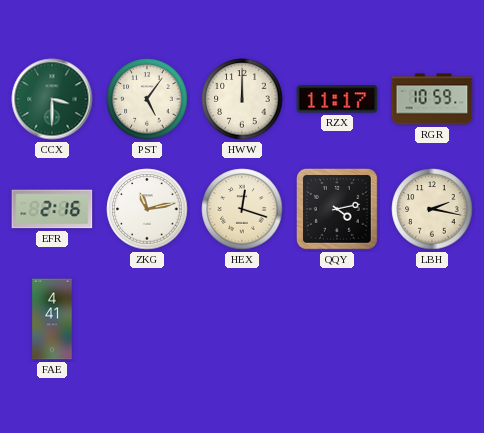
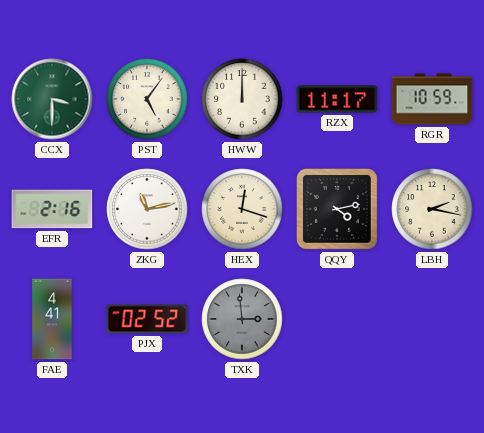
PJX: none -> 02:52 (147, 319)
TXK: none -> 2:59 (242, 319)
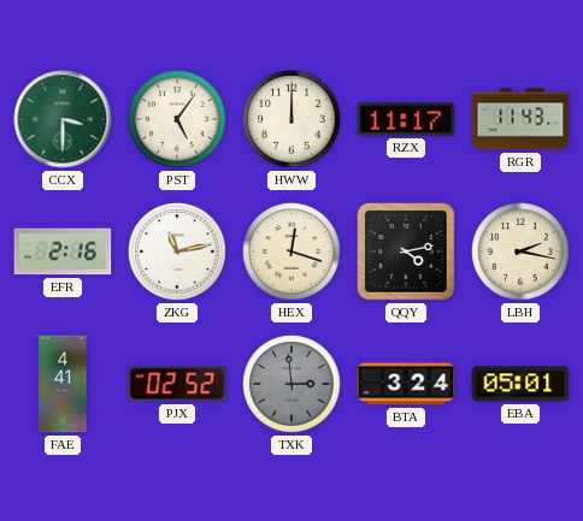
RGR: 10:59 -> 11:43 (520, 119)
BTA: none -> 3:24 (406, 384)
EBA: none -> 05:01 (520, 384)
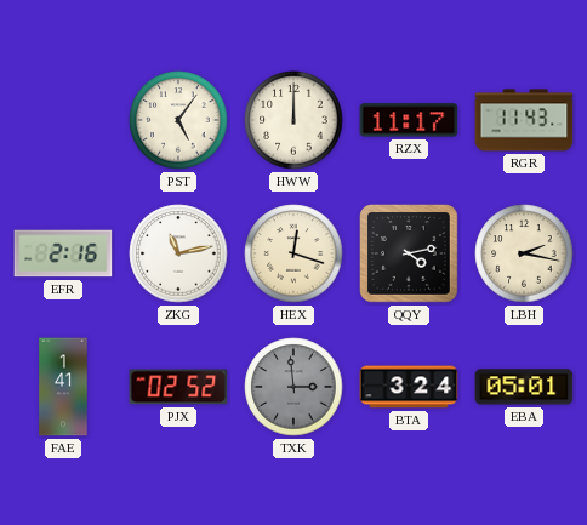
CCX: 3:30 -> none (63, 119)
FAE: 4:41 -> 1:41 (63, 387)
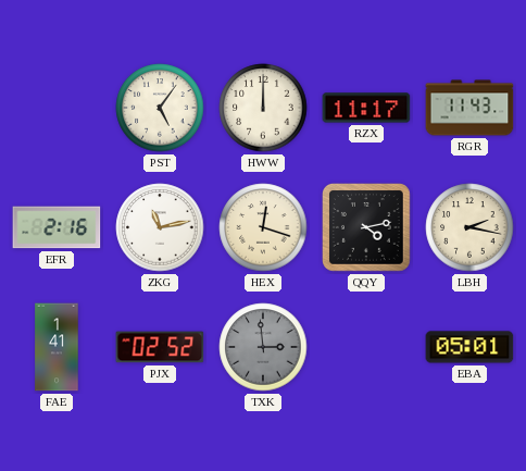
BTA: 3:24 -> none (409, 387)
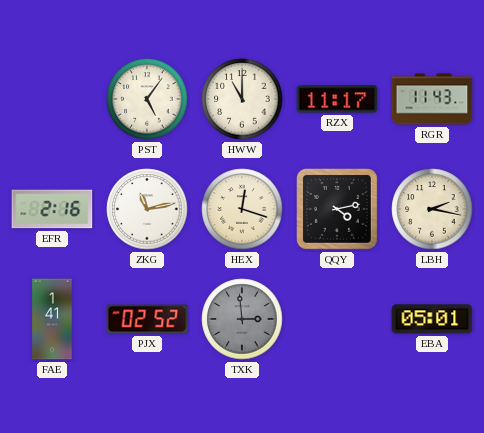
HWW: 12:00 -> 11:00 (242, 99)
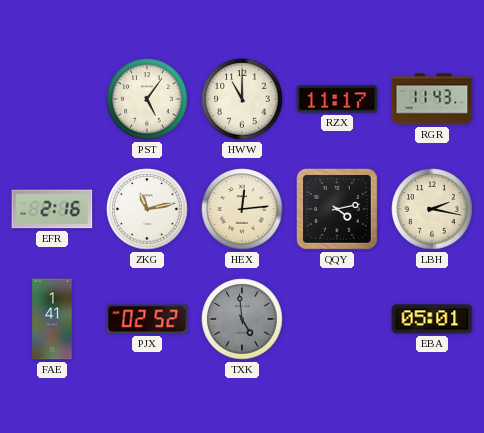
HEX: 12:18 -> 12:14 (242, 209)
TXK: 2:59 -> 4:59 (242, 319)
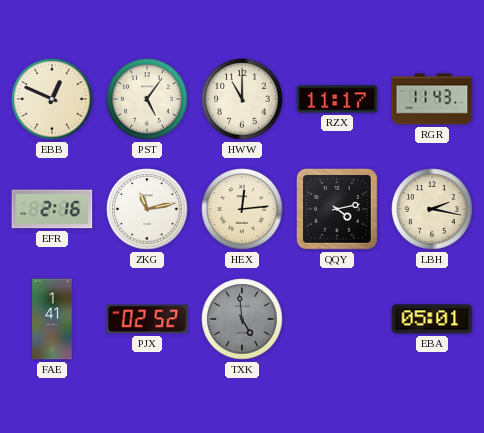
EBB: none -> 12:49 (52, 99)
